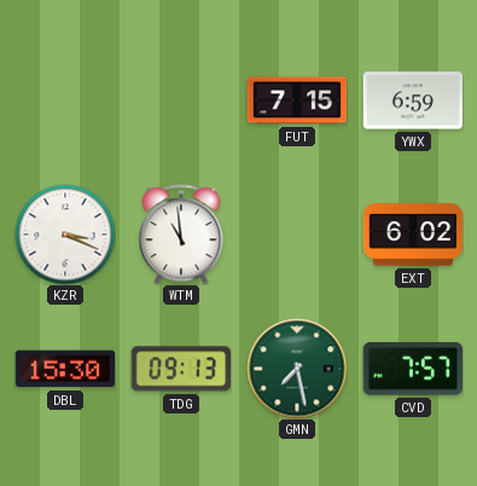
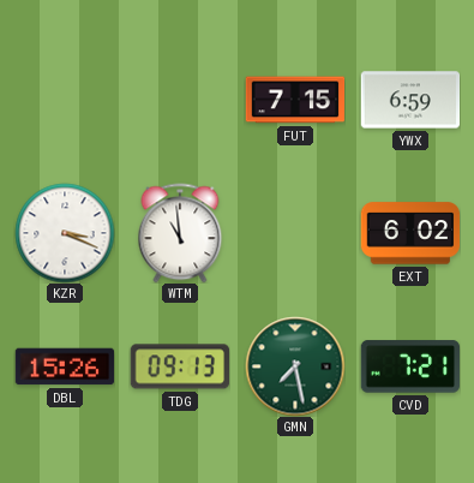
DBL: 15:30 -> 15:26 (65, 366)
CVD: 7:57 -> 7:21 (409, 366)
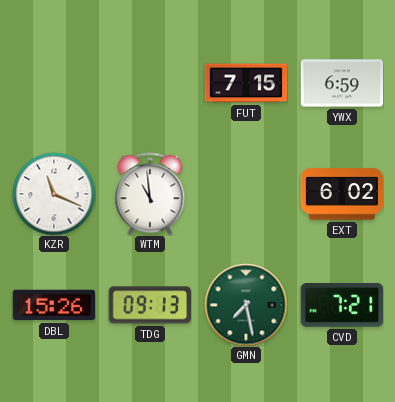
KZR: 3:19 -> 11:19 (54, 194)
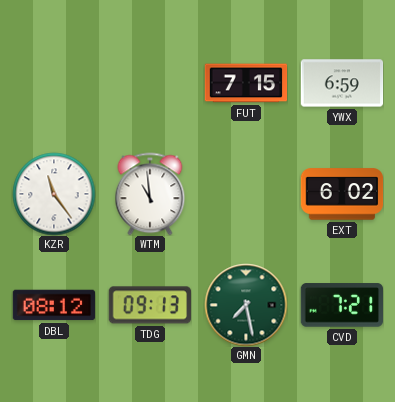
KZR: 11:19 -> 11:24 (54, 194)
DBL: 15:26 -> 08:12 (54, 305)
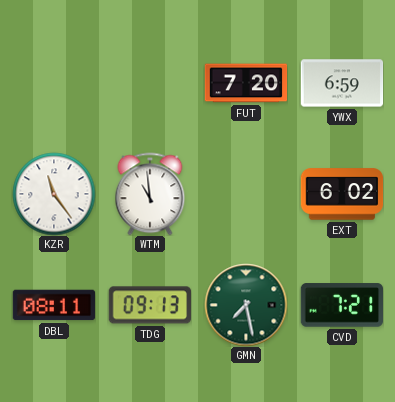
FUT: 7:15 -> 7:20 (246, 83)
DBL: 08:12 -> 08:11 (54, 305)
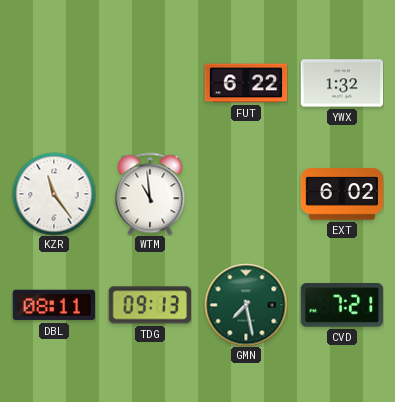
FUT: 7:20 -> 6:22 (246, 83)
YWX: 6:59 -> 1:32 (342, 83)
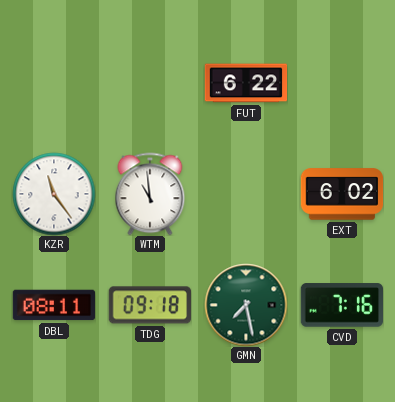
YWX: 1:32 -> none (342, 83)
TDG: 09:13 -> 09:18 (149, 305)
CVD: 7:21 -> 7:16 (341, 305)
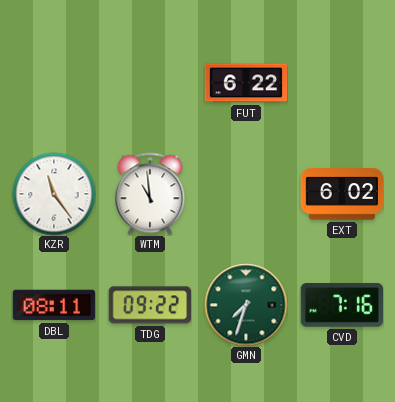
TDG: 09:18 -> 09:22 (149, 305)
GMN: 7:28 -> 7:33 (246, 305)
